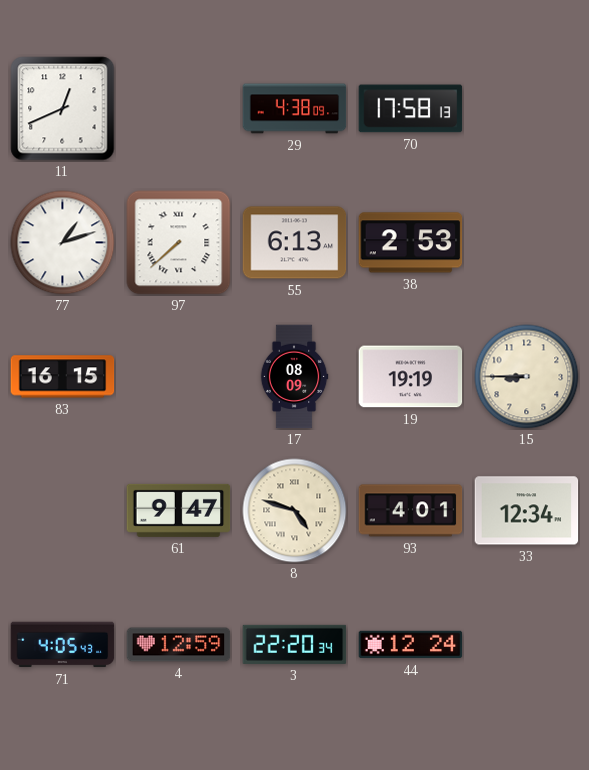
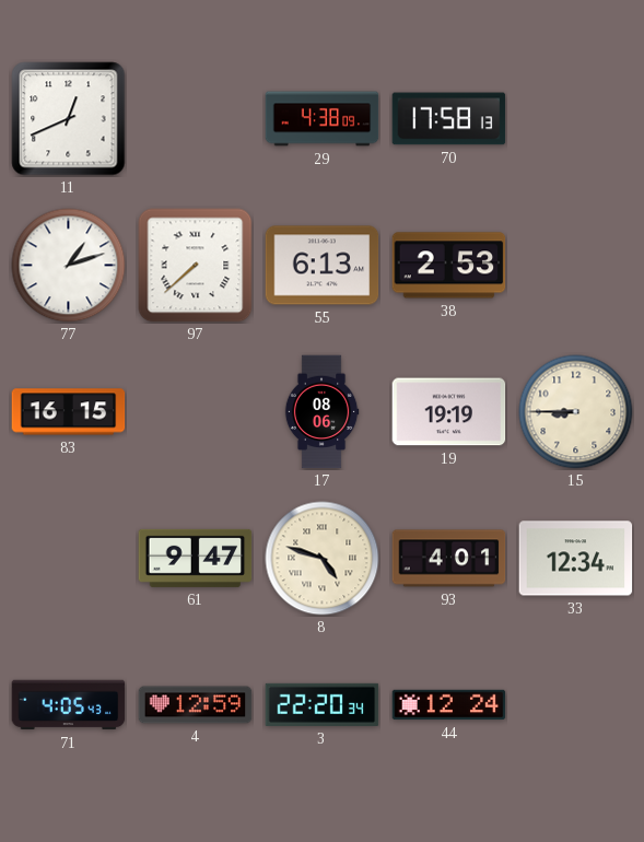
17: 08:09 -> 08:06 (321, 412)
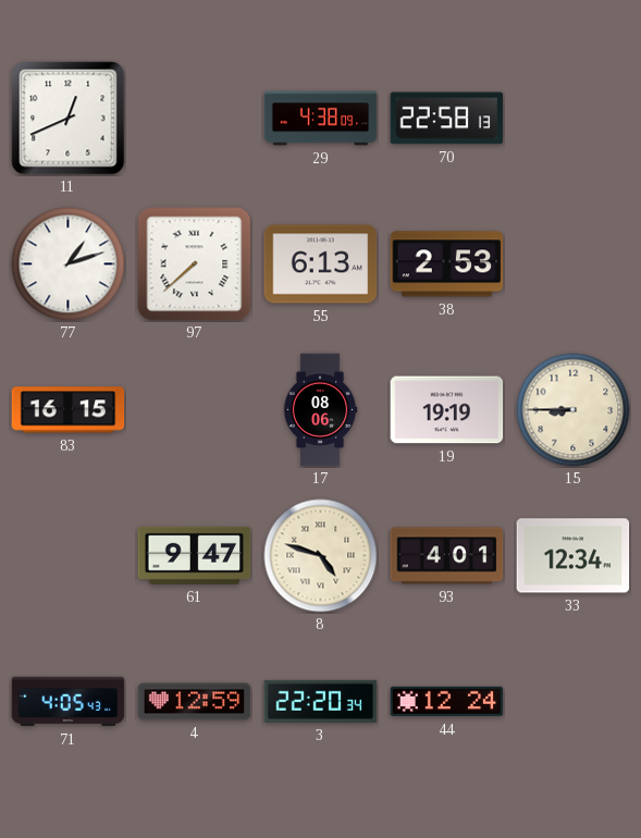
70: 17:58 -> 22:58 (447, 119)
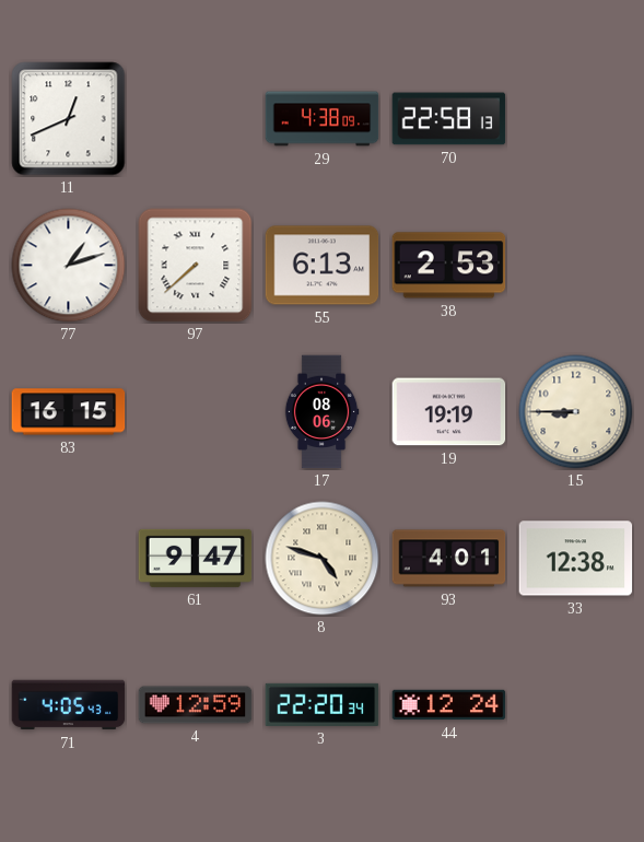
33: 12:34 -> 12:38 (576, 559)
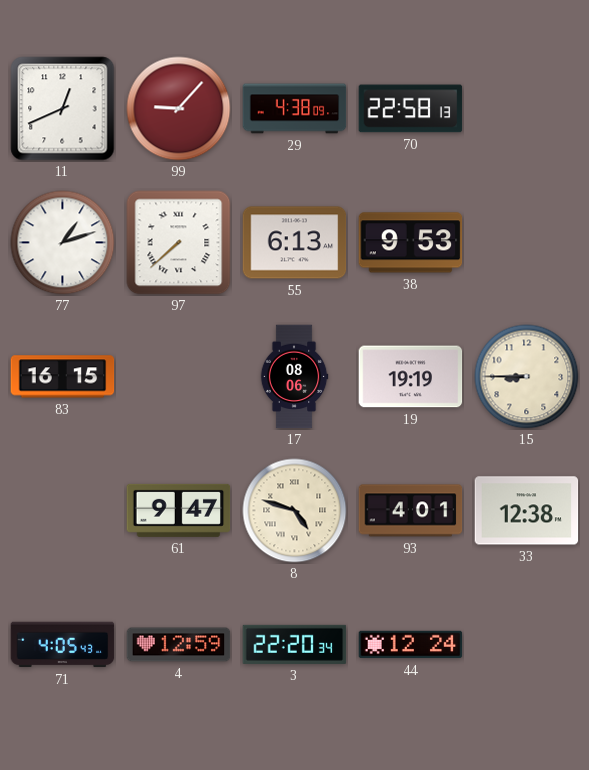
99: none -> 9:07 (179, 109)
38: 2:53 -> 9:53 (411, 243)
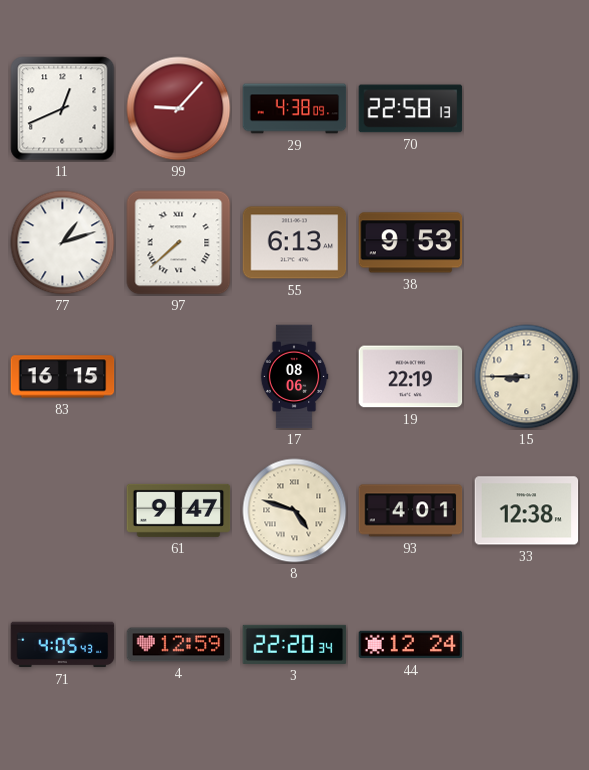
19: 19:19 -> 22:19 (411, 377)
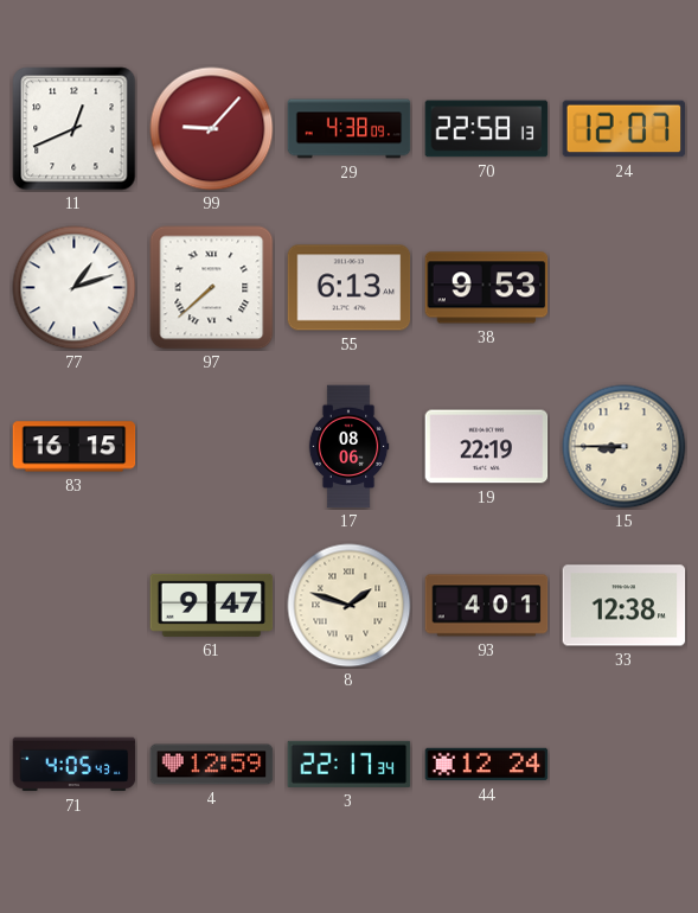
24: none -> 12:07 (625, 129)
8: 4:48 -> 1:48 (350, 606)
3: 22:20 -> 22:17 (350, 764)
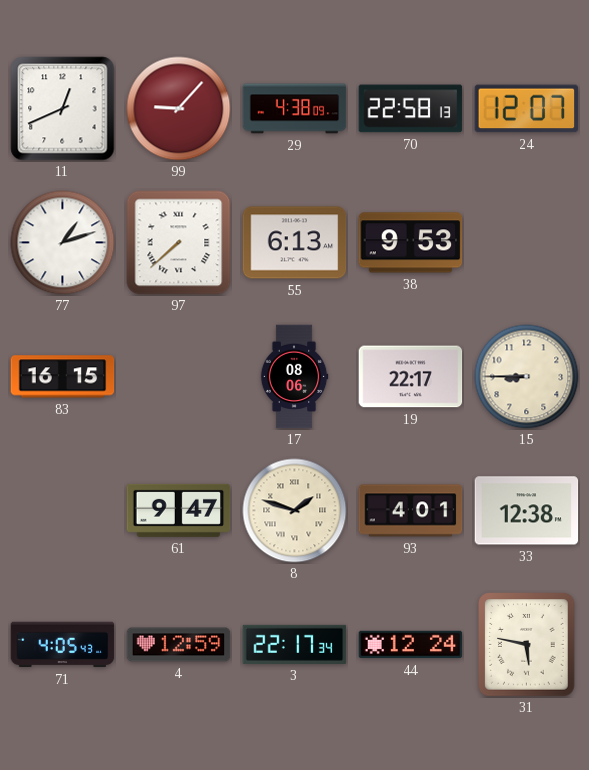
19: 22:19 -> 22:17 (411, 377)
31: none -> 5:47 (527, 645)
